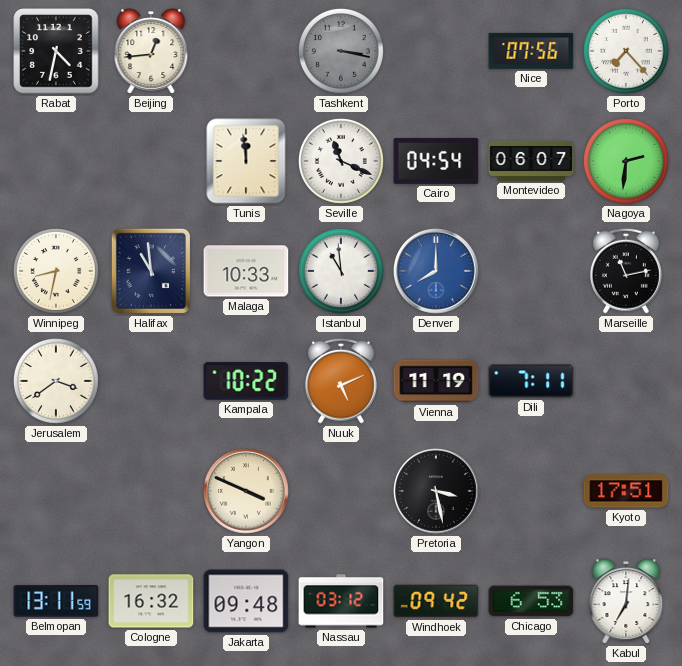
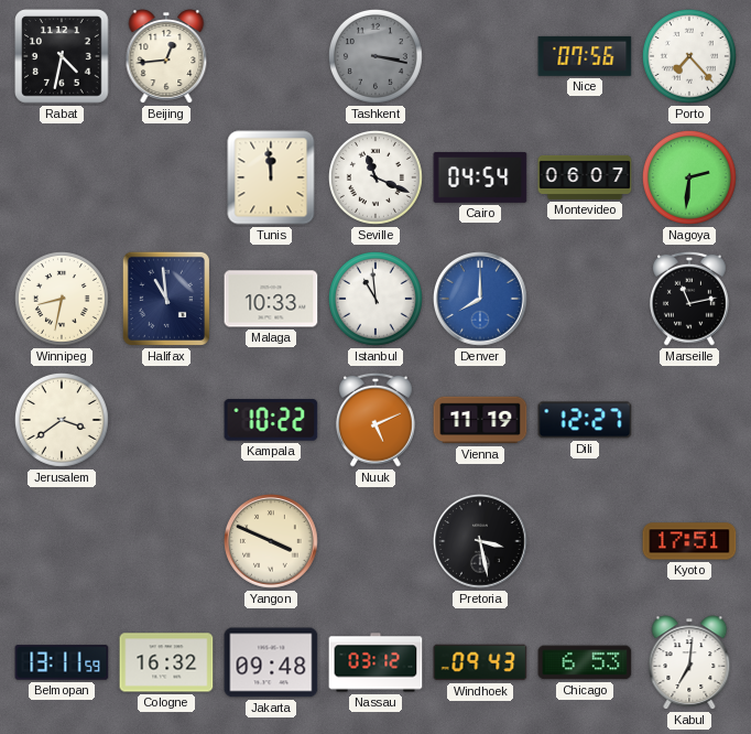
Dili: 7:11 -> 12:27 (585, 420)
Windhoek: 09:42 -> 09:43 (480, 662)
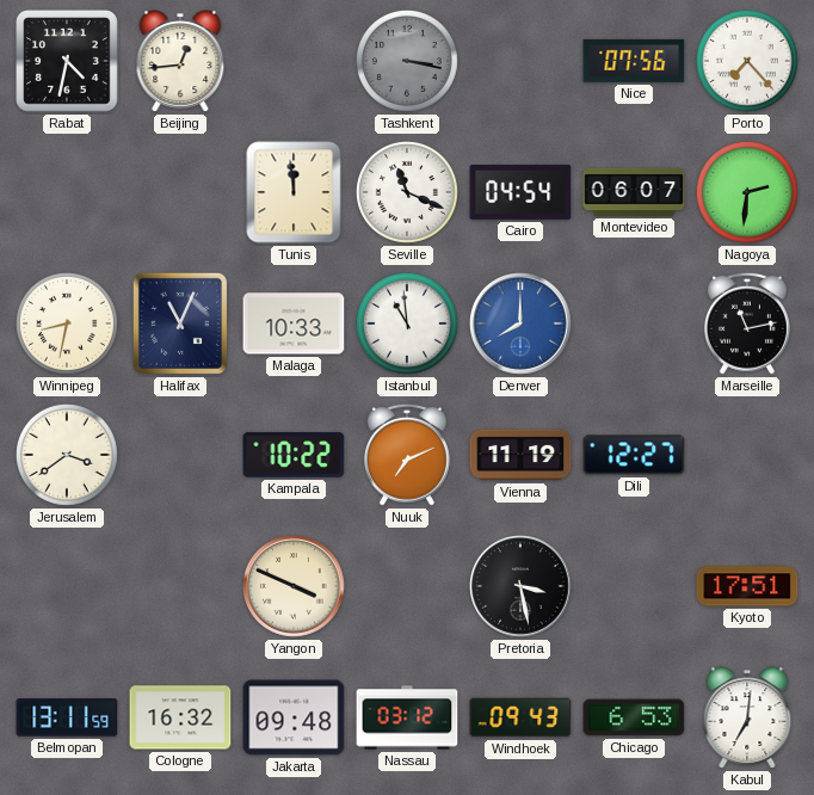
Halifax: 10:59 -> 11:04 (180, 323)
Nuuk: 5:11 -> 7:11 (407, 455)
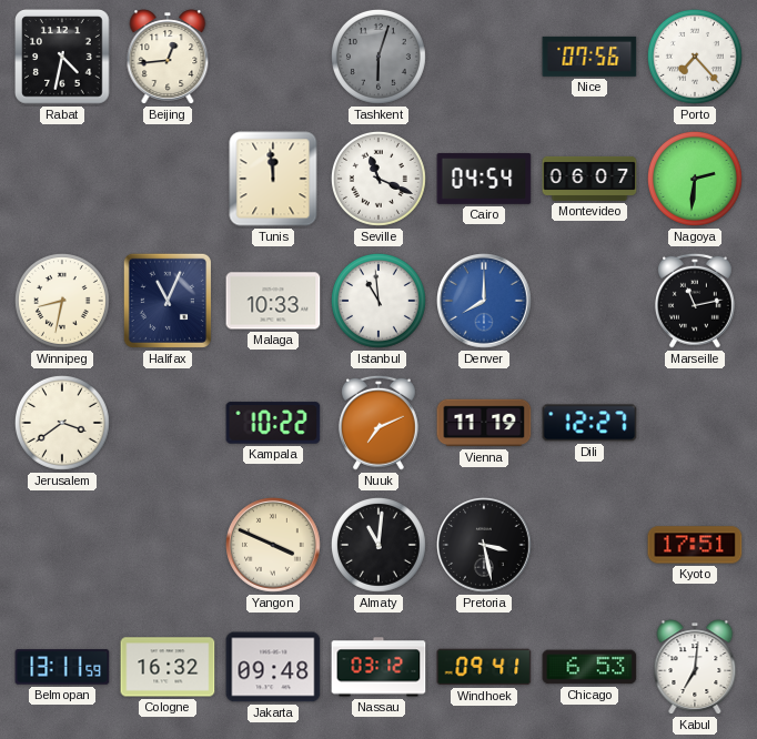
Tashkent: 3:17 -> 6:03 (378, 57)
Almaty: none -> 11:01 (378, 545)
Windhoek: 09:43 -> 09:41 (484, 667)
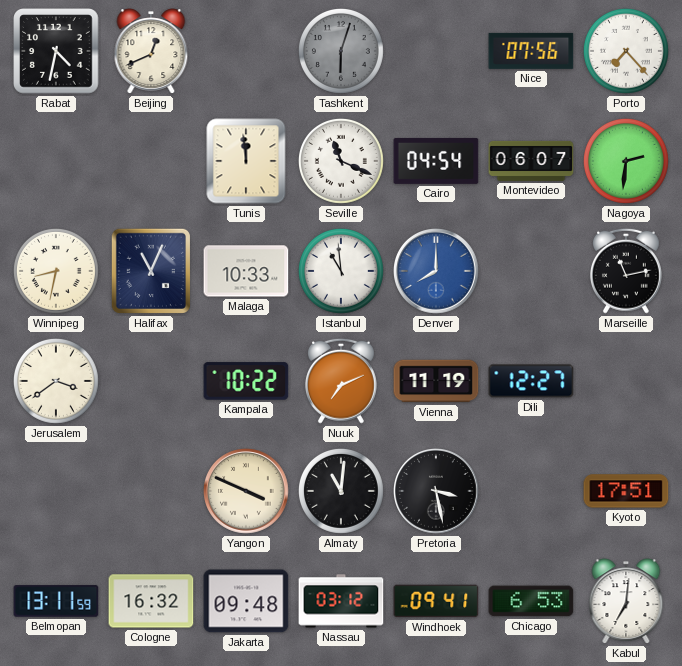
Beijing: 12:44 -> 12:41 (151, 51)
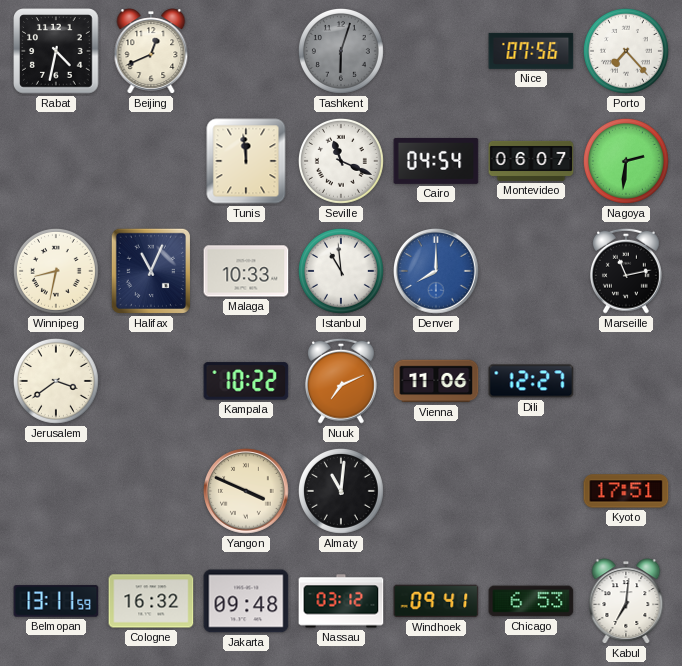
Vienna: 11:19 -> 11:06 (436, 381)
Pretoria: 3:28 -> none (437, 492)
